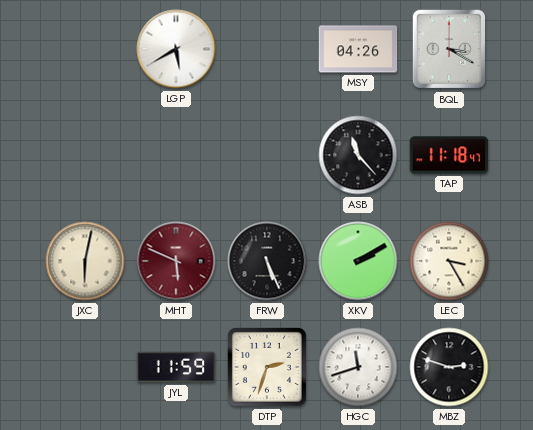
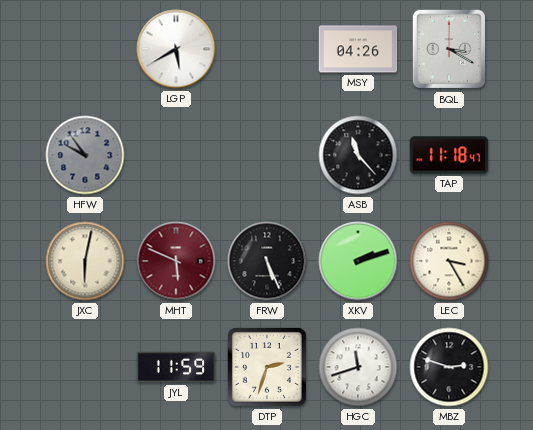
HFW: none -> 9:54 (85, 155)
XKV: 2:10 -> 2:12 (358, 261)
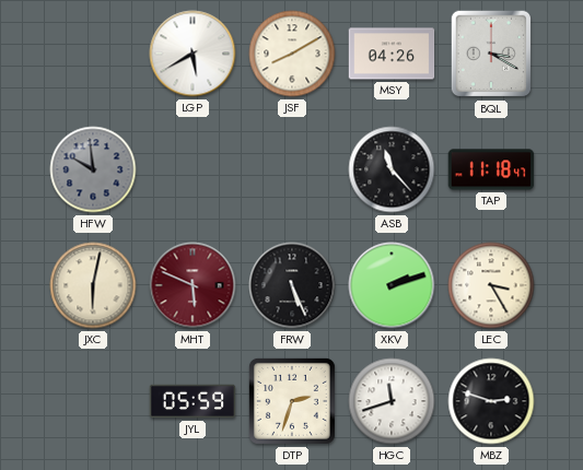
JSF: none -> 8:10 (292, 54)
HFW: 9:54 -> 9:59 (93, 169)
JYL: 11:59 -> 05:59 (193, 401)
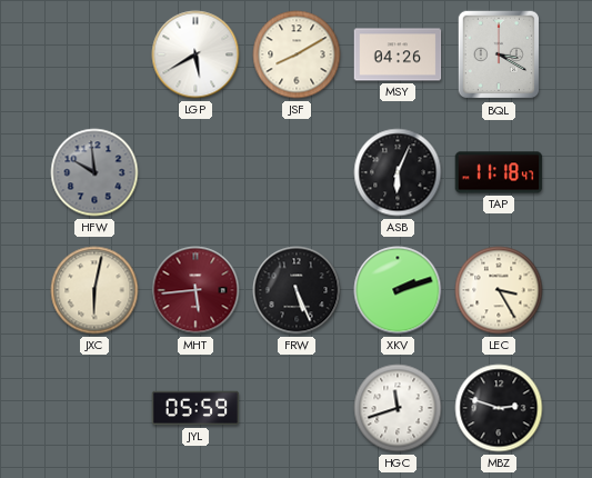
ASB: 11:23 -> 6:04 (398, 172)
MHT: 5:49 -> 5:44 (195, 290)
DTP: 2:33 -> none (292, 401)
